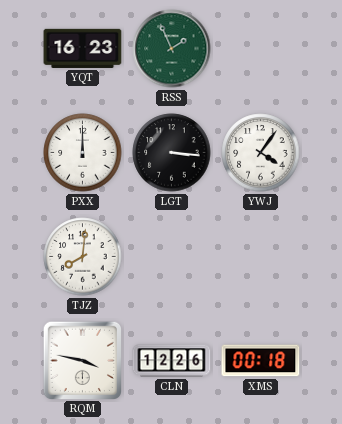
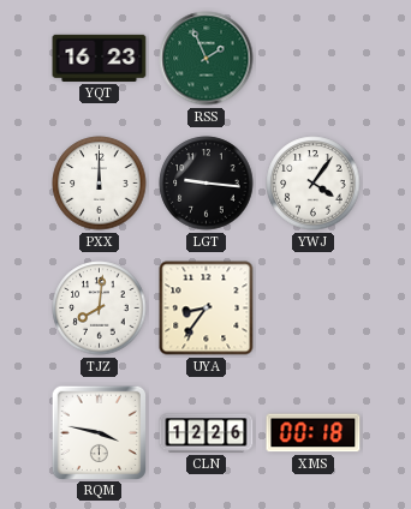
LGT: 3:16 -> 9:16 (207, 184)
UYA: none -> 8:36 (207, 309)
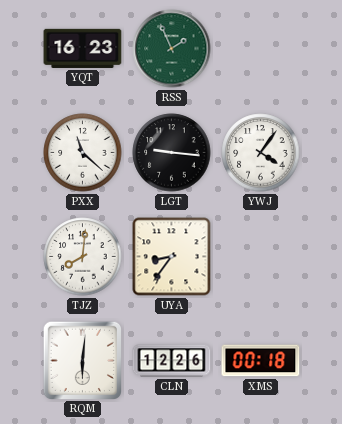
PXX: 12:00 -> 11:22 (83, 153)
RQM: 3:47 -> 6:01 (82, 360)
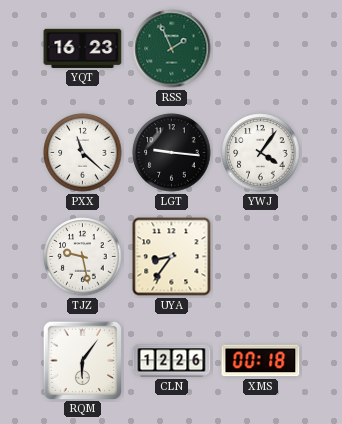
TJZ: 8:01 -> 9:28 (83, 257)
RQM: 6:01 -> 6:06 (82, 360)
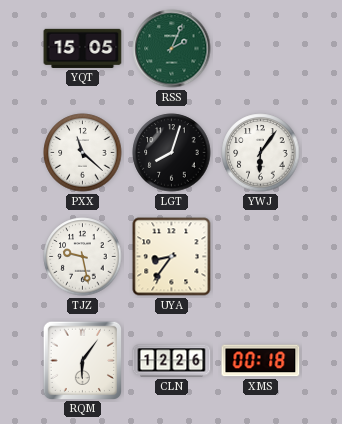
YQT: 16:23 -> 15:05 (83, 48)
RSS: 1:56 -> 2:04 (172, 49)
LGT: 9:16 -> 8:03 (172, 153)
YWJ: 4:06 -> 6:06 (261, 153)
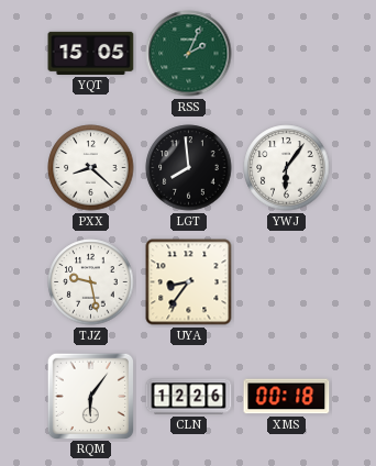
PXX: 11:22 -> 8:22 (91, 168)
LGT: 8:03 -> 7:59 (189, 168)
